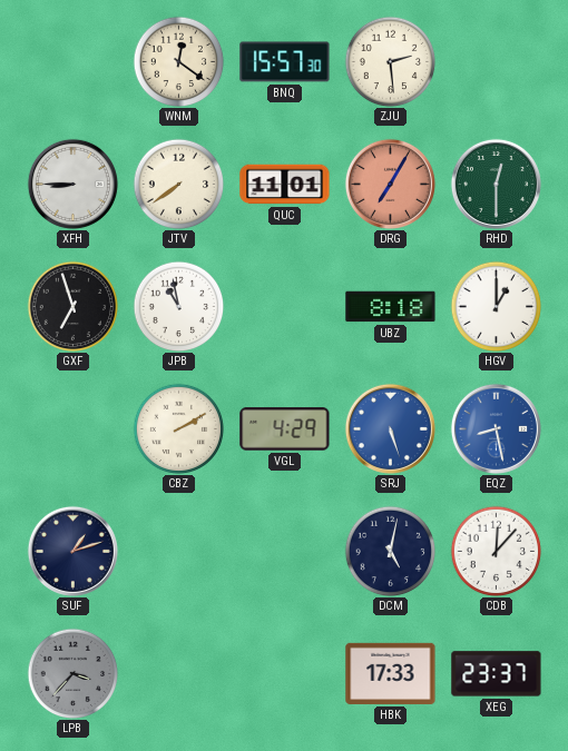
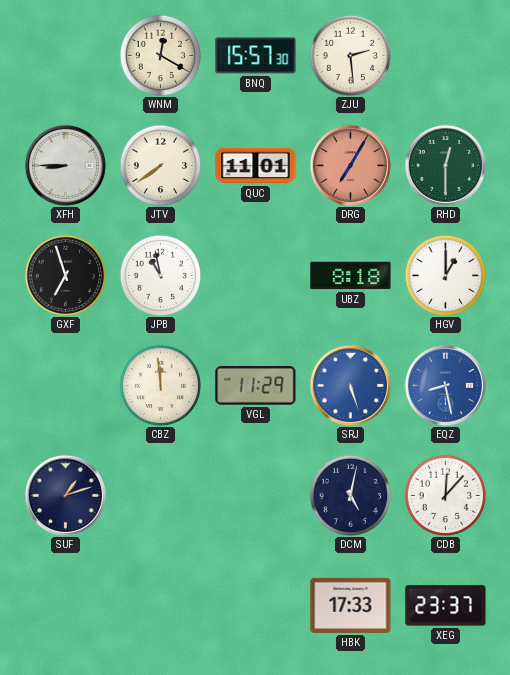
WNM: 12:21 -> 12:20 (160, 55)
CBZ: 2:10 -> 11:59 (160, 385)
VGL: 4:29 -> 11:29 (256, 386)
LPB: 3:37 -> none (72, 673)
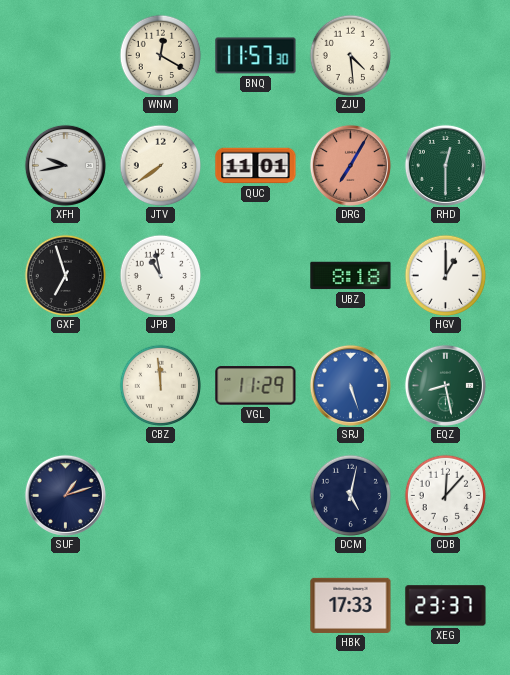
BNQ: 15:57 -> 11:57 (256, 56)
ZJU: 2:29 -> 4:29 (350, 55)
XFH: 8:45 -> 9:43 (65, 165)
EQZ dial: blue -> green (445, 385)
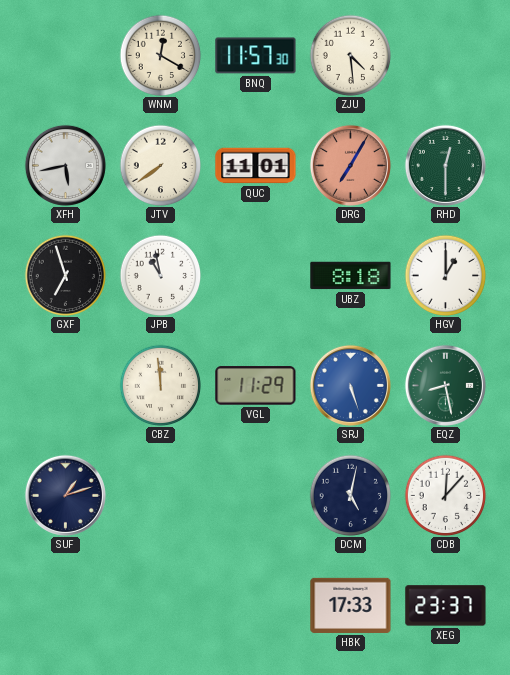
XFH: 9:43 -> 5:43 (65, 165)
